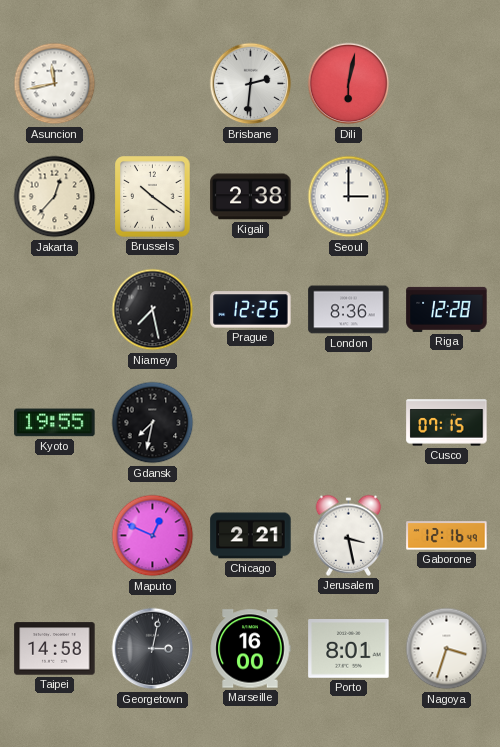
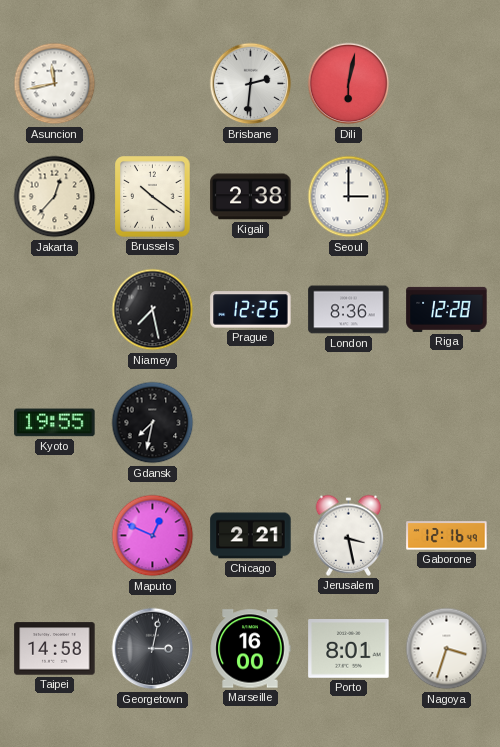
Cusco: 07:15 -> none (447, 423)
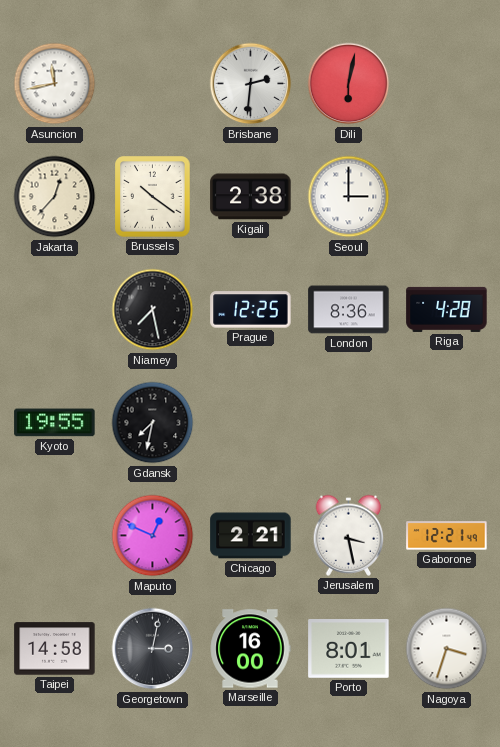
Riga: 12:28 -> 4:28 (447, 309)
Gaborone: 12:16 -> 12:21 (447, 536)
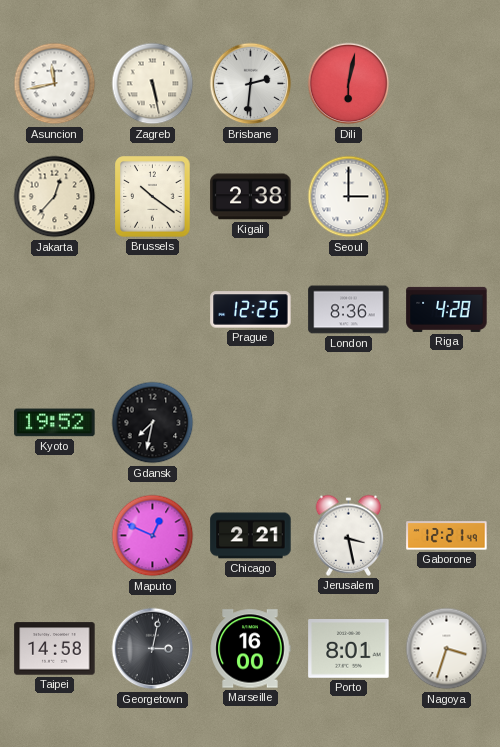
Zagreb: none -> 5:28 (153, 84)
Niamey: 7:28 -> none (153, 310)
Kyoto: 19:55 -> 19:52 (55, 423)
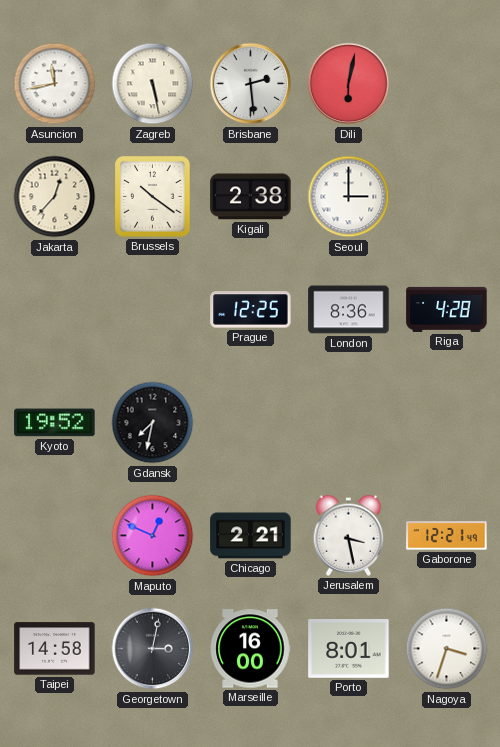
Brisbane: 2:31 -> 2:29 (251, 84)
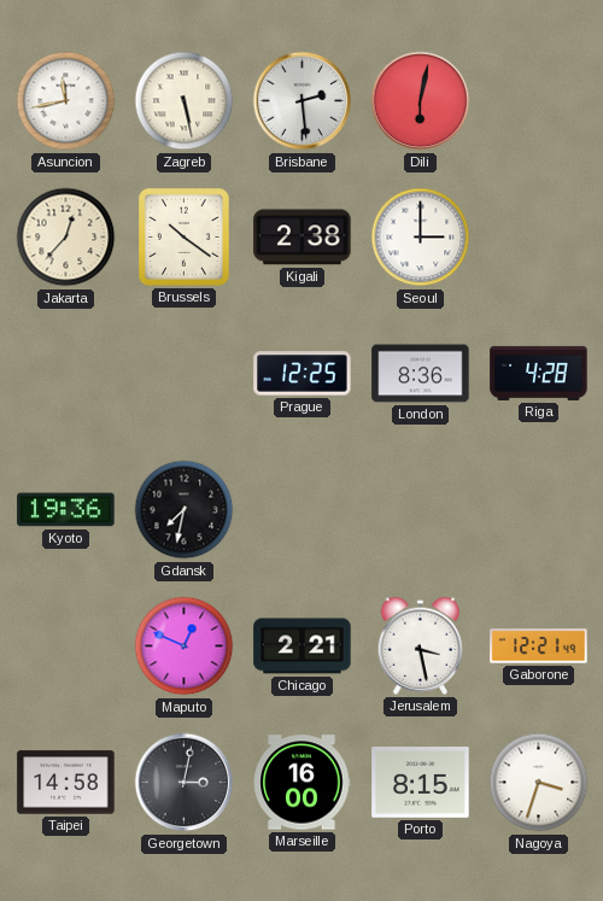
Kyoto: 19:52 -> 19:36 (66, 510)
Porto: 8:01 -> 8:15 (421, 783)
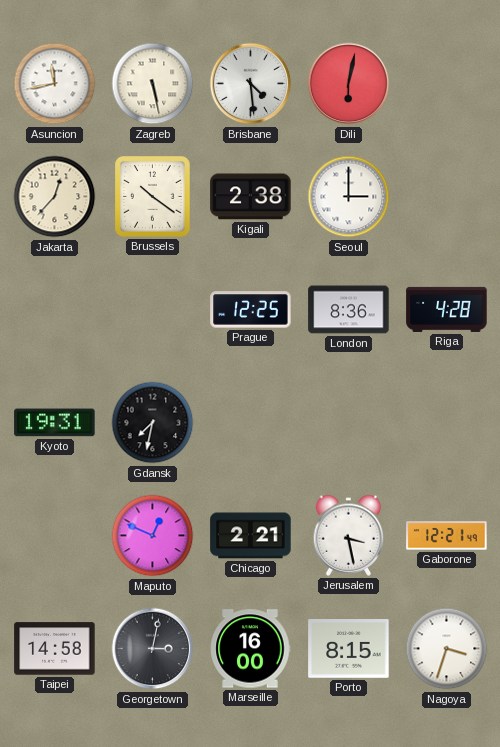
Brisbane: 2:29 -> 4:29 (251, 84)
Kyoto: 19:36 -> 19:31 (55, 423)
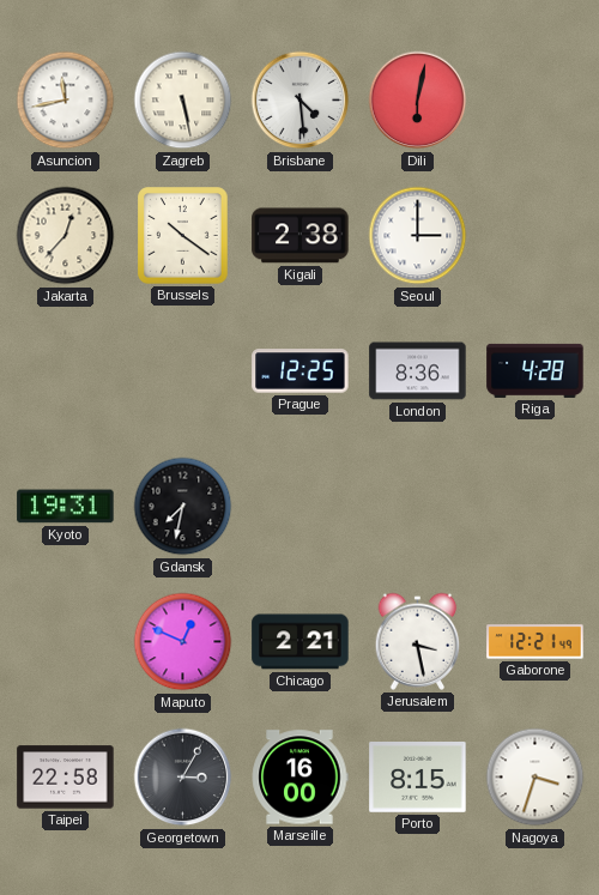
Taipei: 14:58 -> 22:58 (66, 778)
Georgetown: 3:02 -> 3:05 (183, 778)
